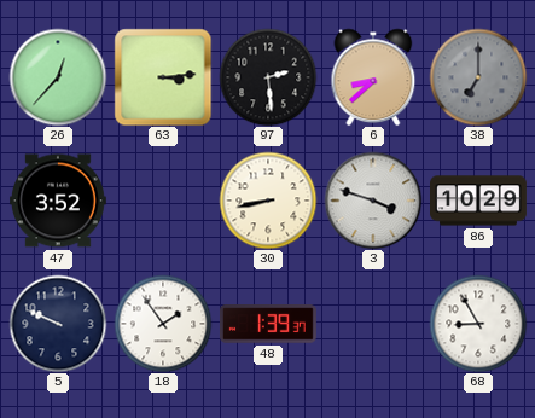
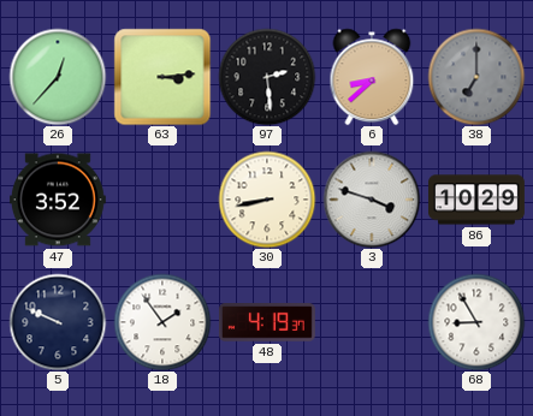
48: 1:39 -> 4:19 (267, 322)
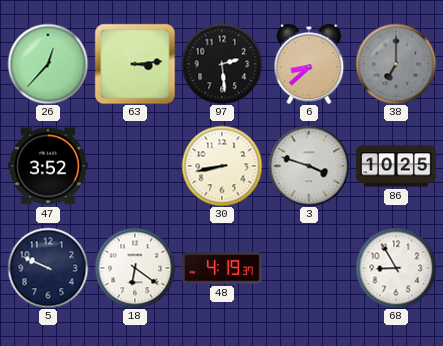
86: 10:29 -> 10:25 (397, 166)
18: 1:54 -> 6:21 (135, 268)
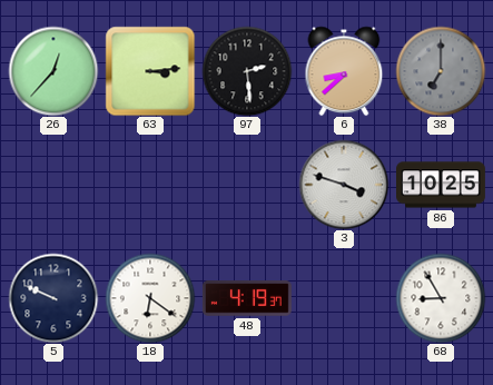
47: 3:52 -> none (48, 166)
30: 8:43 -> none (222, 166)
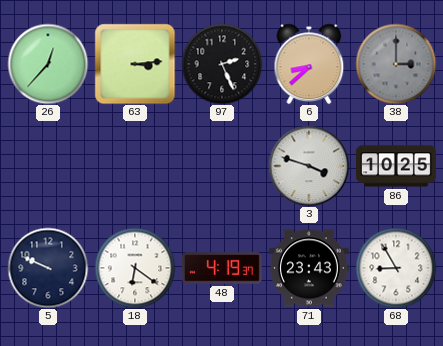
97: 2:29 -> 2:26 (222, 64)
38: 7:00 -> 3:00 (396, 64)
71: none -> 23:43 (310, 268)
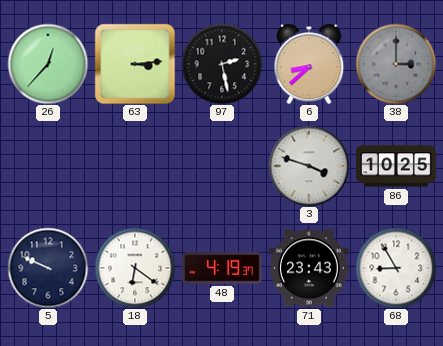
97: 2:26 -> 2:28 (222, 64)
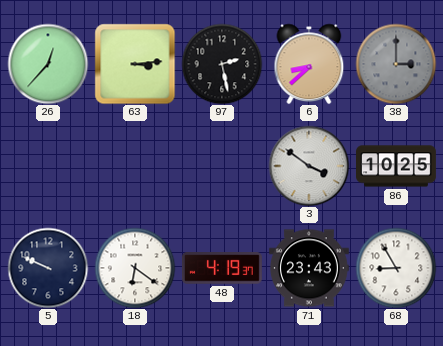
3: 3:48 -> 3:51 (309, 166)
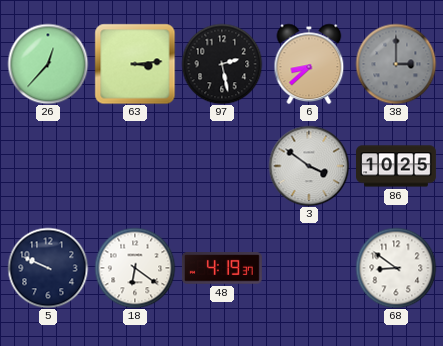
71: 23:43 -> none (310, 268)
68: 8:55 -> 8:51 (396, 268)
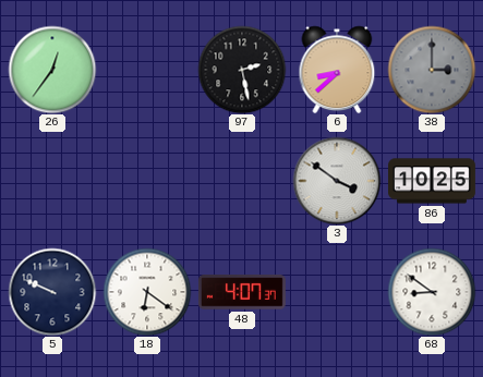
26: 12:37 -> 12:36 (52, 70)
63: 3:14 -> none (135, 64)
48: 4:19 -> 4:07 (242, 292)
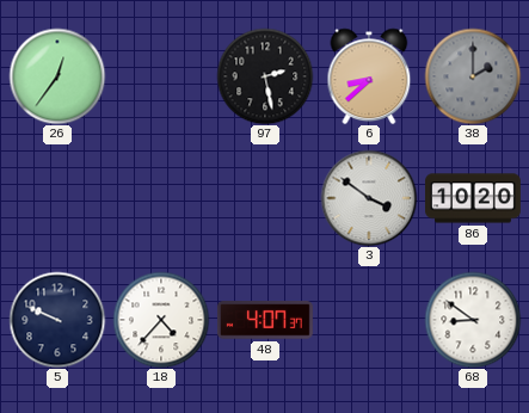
38: 3:00 -> 2:00 (473, 76)
86: 10:25 -> 10:20 (474, 198)
18: 6:21 -> 4:37 (161, 320)
